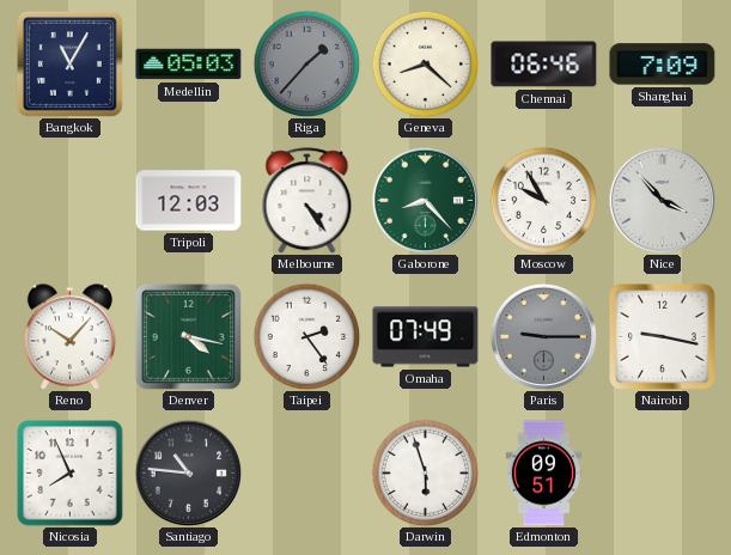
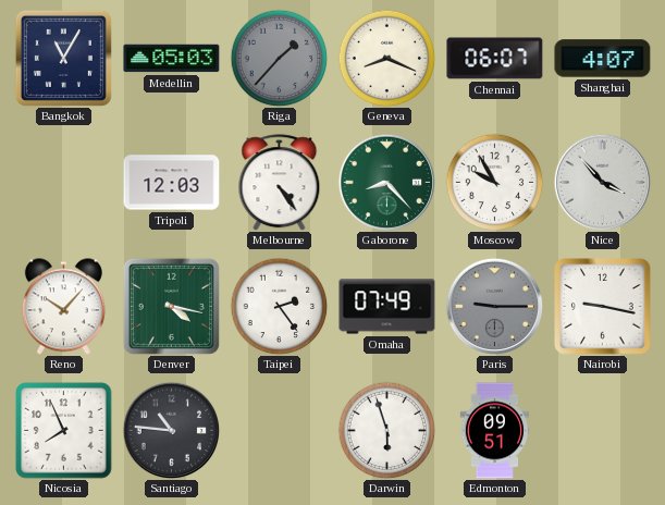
Geneva: 8:22 -> 8:19 (386, 58)
Chennai: 06:46 -> 06:07 (495, 59)
Shanghai: 7:09 -> 4:07 (603, 59)
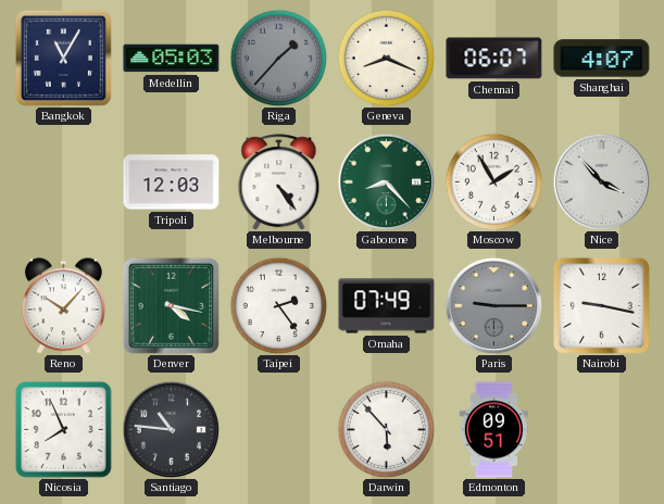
Moscow: 9:55 -> 1:55 (493, 181)
Darwin: 5:57 -> 5:53 (386, 429)
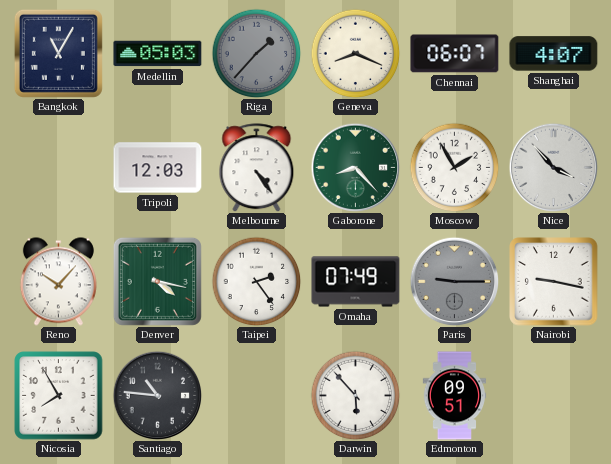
Nicosia: 7:56 -> 7:55 (59, 396)
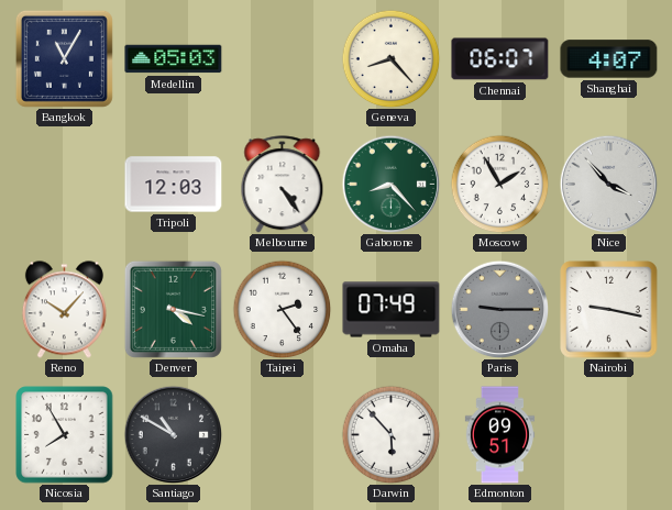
Riga: 1:37 -> none (256, 53)
Geneva: 8:19 -> 8:23 (390, 58)
Santiago: 10:46 -> 10:50 (173, 434)
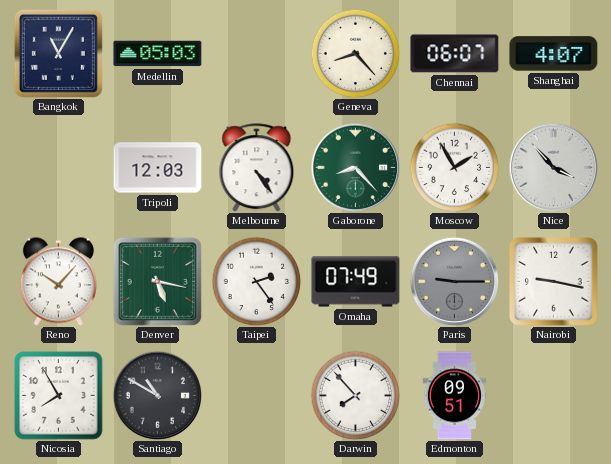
Denver: 4:17 -> 5:17 (157, 281)
Darwin: 5:53 -> 7:53 (355, 395)
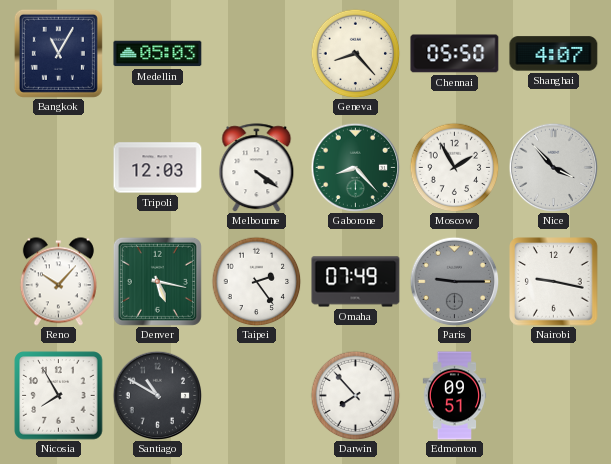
Chennai: 06:07 -> 05:50 (455, 54)
Melbourne: 4:24 -> 4:21 (257, 168)
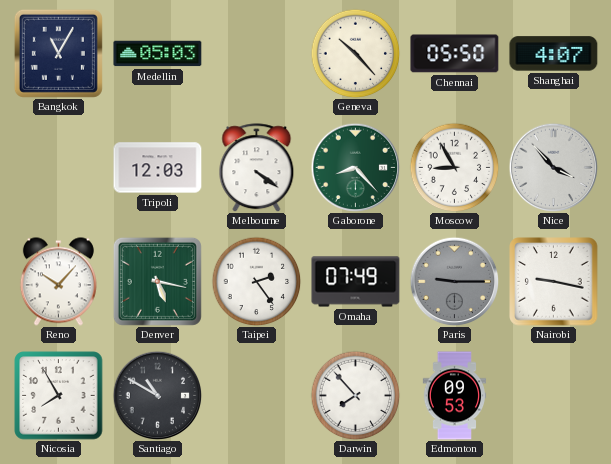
Geneva: 8:23 -> 10:23 (355, 53)
Moscow: 1:55 -> 8:55 (454, 167)
Edmonton: 09:51 -> 09:53 (455, 396)
